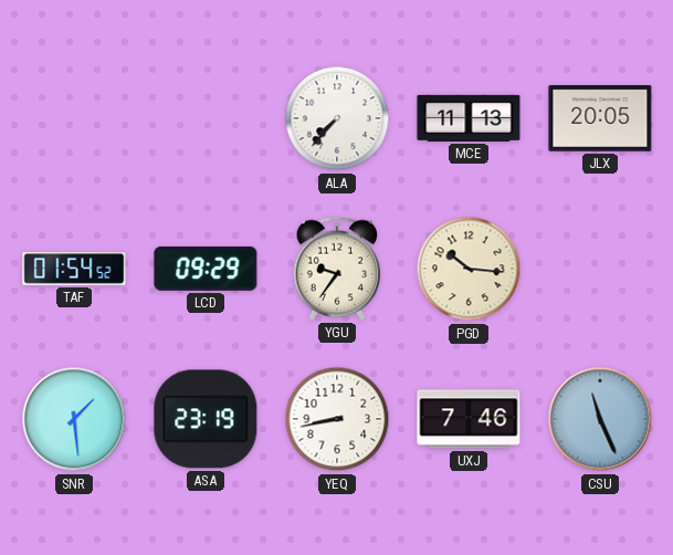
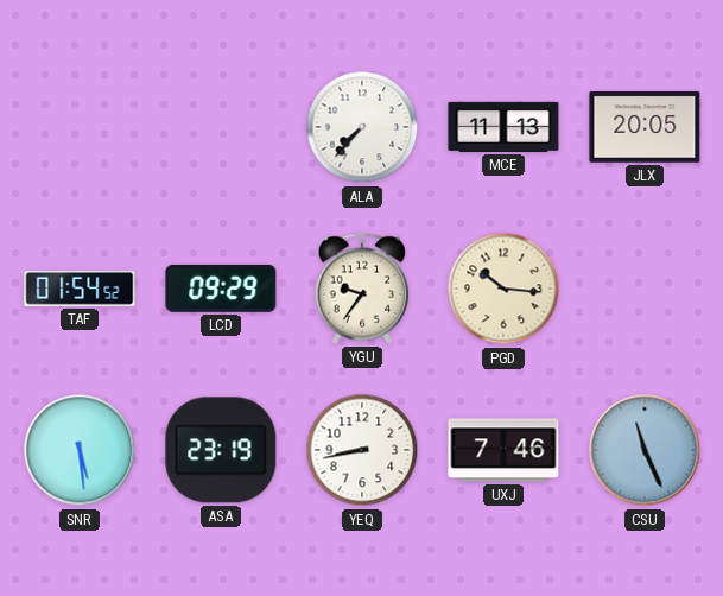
SNR: 1:29 -> 5:29 (80, 450)
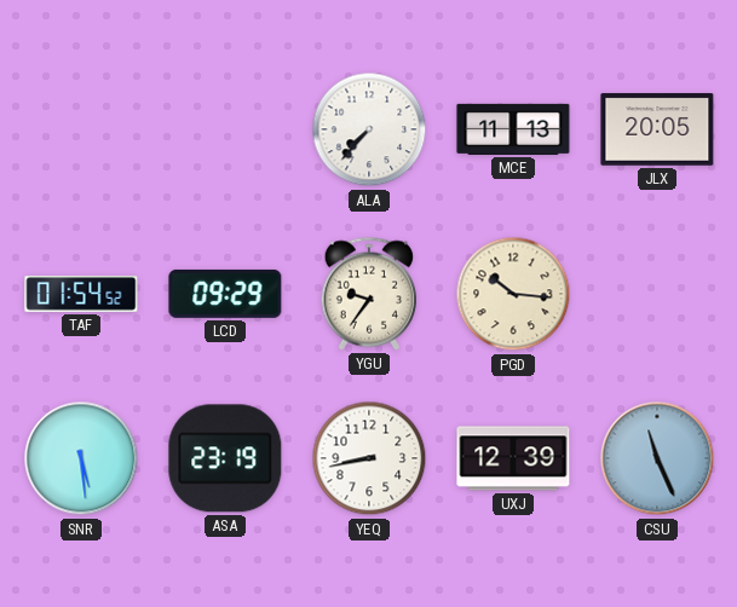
UXJ: 7:46 -> 12:39 (513, 458)
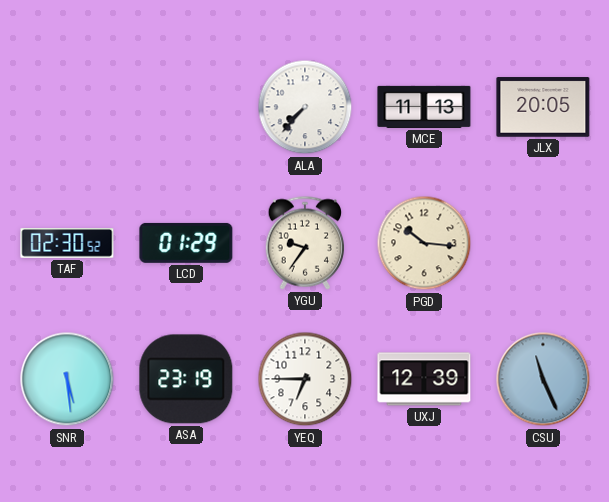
TAF: 01:54 -> 02:30 (67, 243)
LCD: 09:29 -> 01:29 (186, 243)
YEQ: 8:43 -> 6:45 (305, 379)
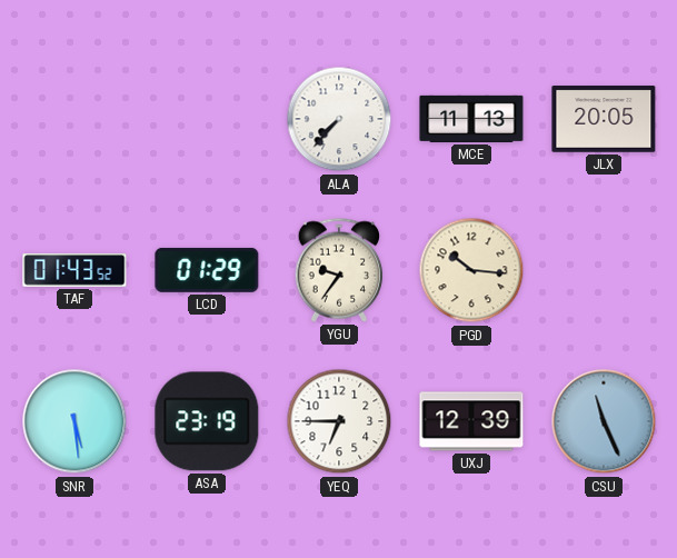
TAF: 02:30 -> 01:43 (74, 270)
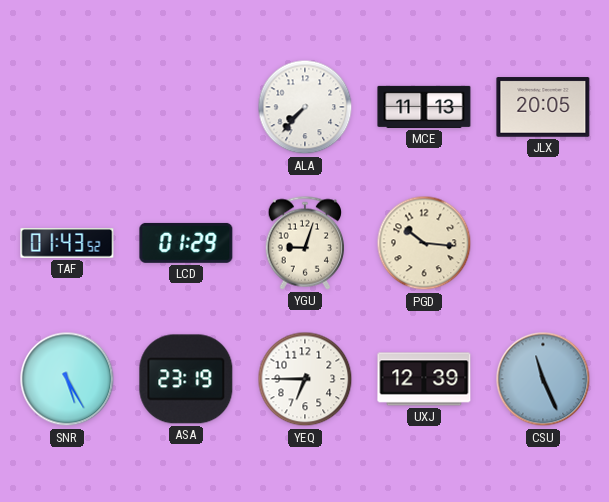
YGU: 9:36 -> 9:03 (304, 243)
SNR: 5:29 -> 5:25 (67, 379)
